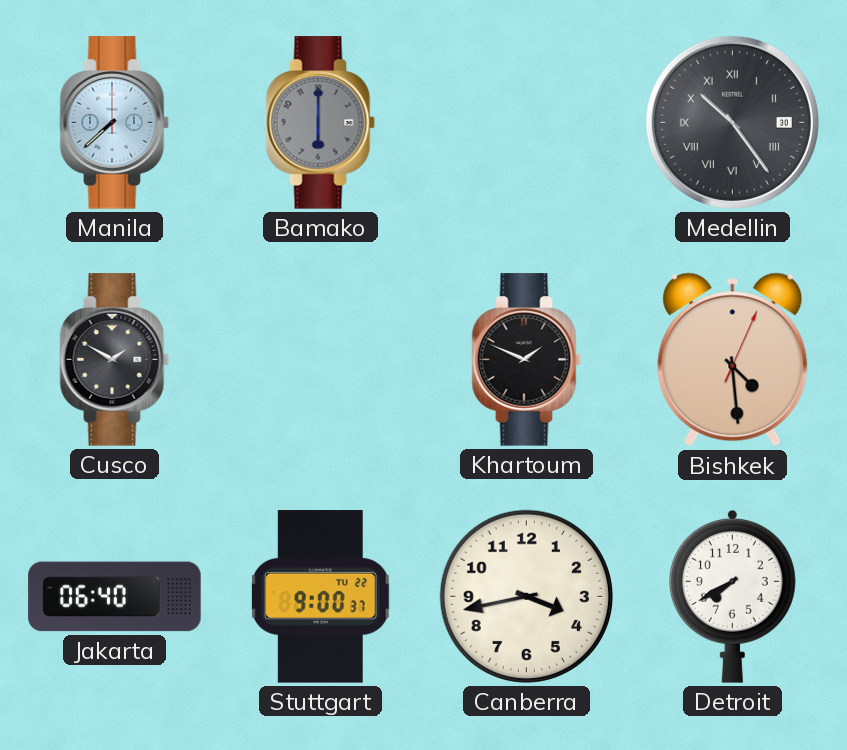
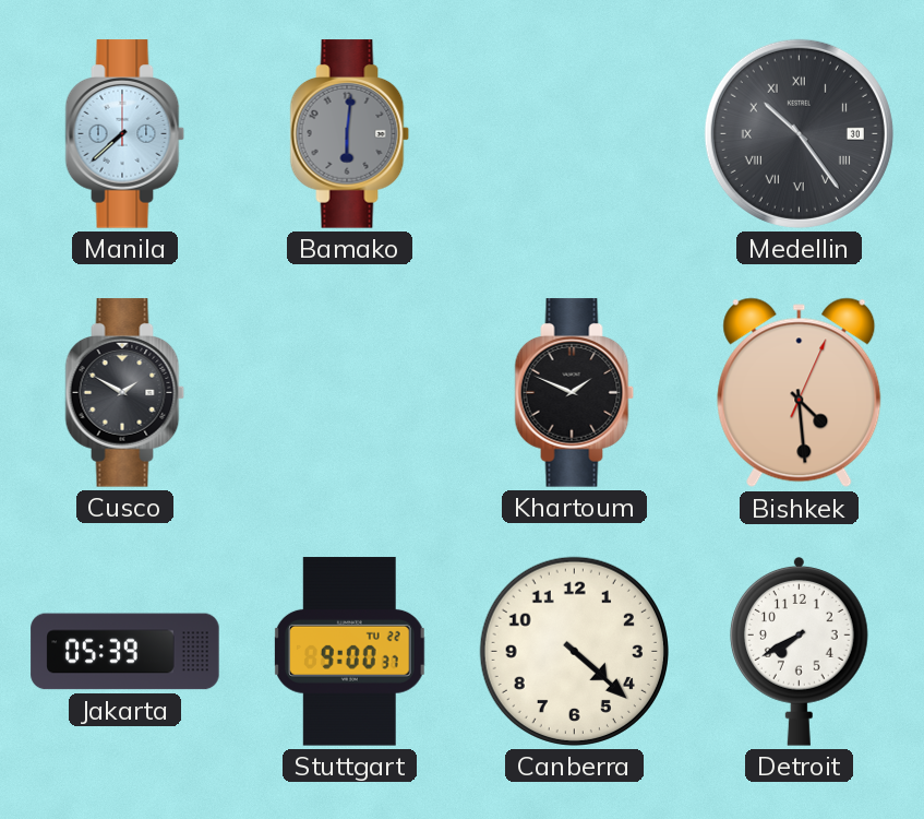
Bamako: 6:00 -> 6:01 (350, 134)
Jakarta: 06:40 -> 05:39 (125, 652)
Canberra: 3:43 -> 4:22 (574, 651)
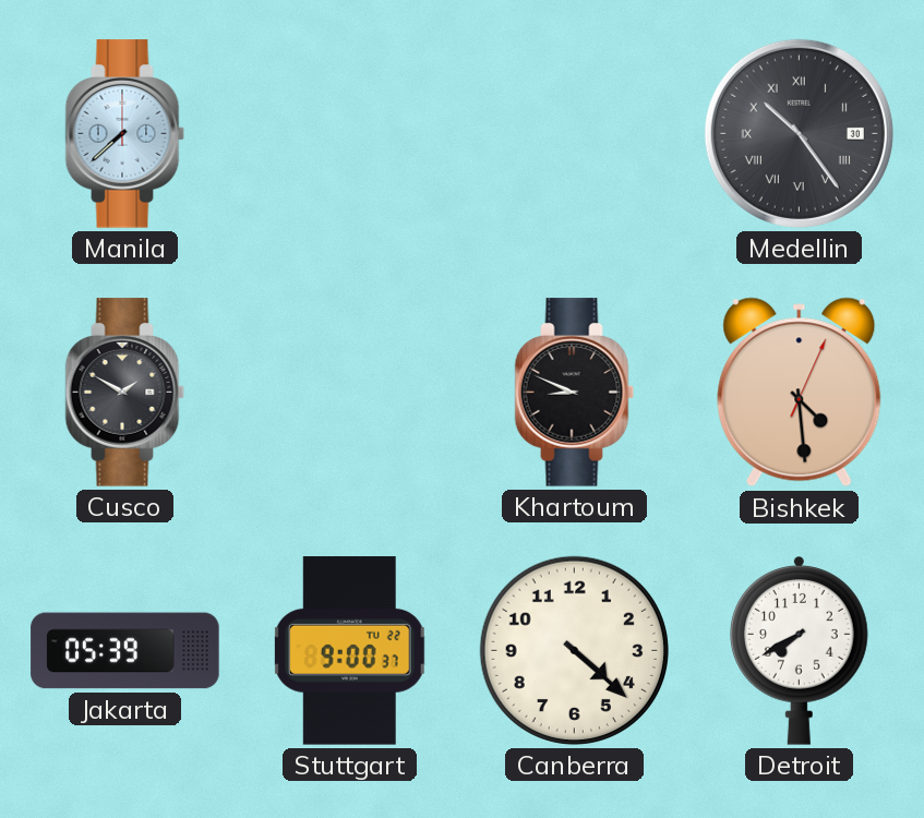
Bamako: 6:01 -> none (350, 134)
Khartoum: 1:49 -> 8:49 (575, 393)
